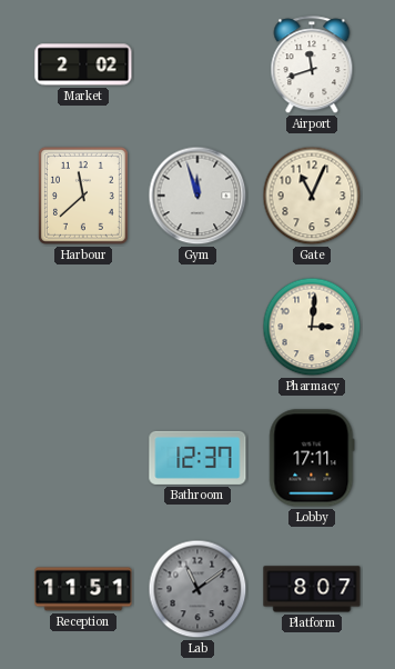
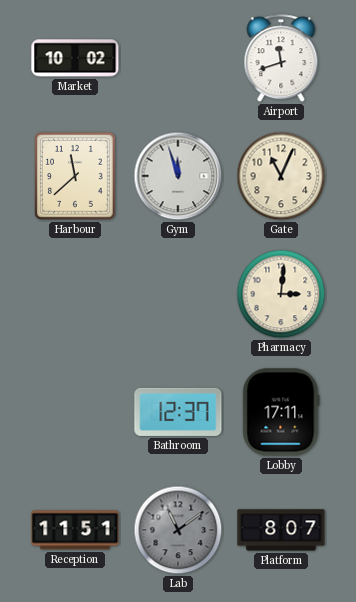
Market: 2:02 -> 10:02 (75, 58)
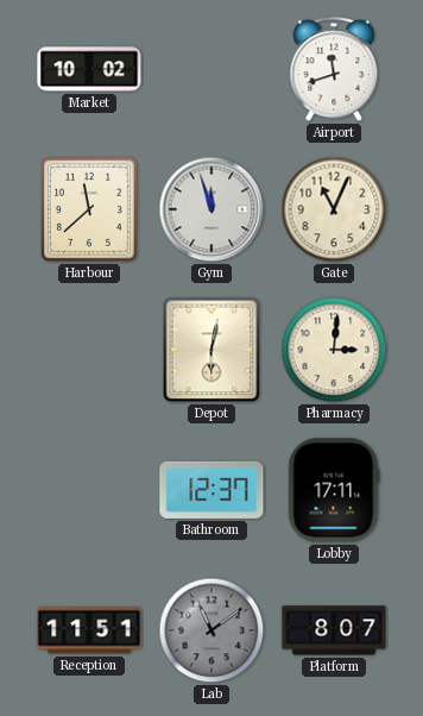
Depot: none -> 6:02 (211, 350)
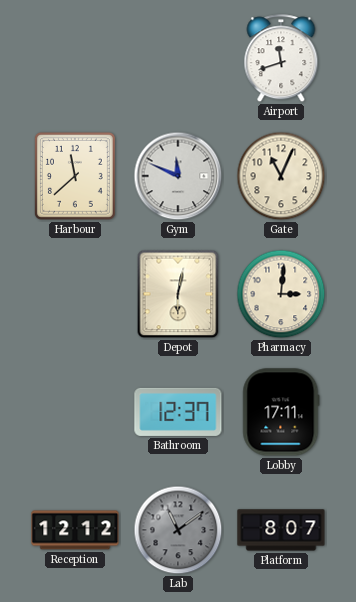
Market: 10:02 -> none (89, 69)
Gym: 11:57 -> 11:49 (178, 176)
Reception: 11:51 -> 12:12 (75, 530)
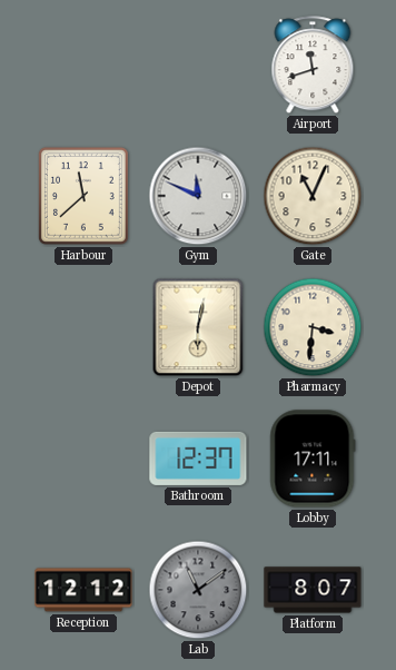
Pharmacy: 3:01 -> 3:31 (313, 327)
